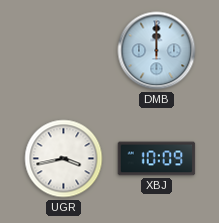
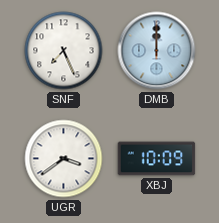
SNF: none -> 7:26 (64, 51)
UGR: 3:43 -> 3:39 (64, 159)
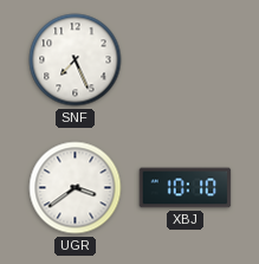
DMB: 12:00 -> none (157, 51)
XBJ: 10:09 -> 10:10 (186, 188)
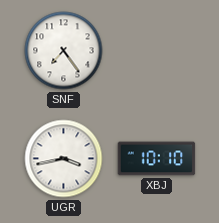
SNF: 7:26 -> 7:24 (64, 51)
UGR: 3:39 -> 3:43 (64, 159)
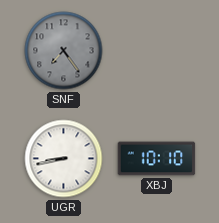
SNF dial: white -> grey (64, 51)
UGR: 3:43 -> 8:43 (64, 159)
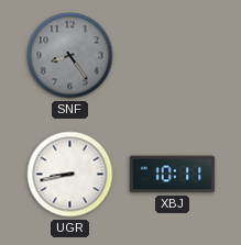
SNF: 7:24 -> 8:24 (70, 56)
XBJ: 10:10 -> 10:11 (173, 175)
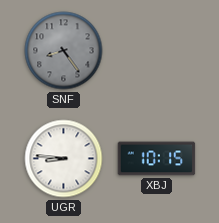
UGR: 8:43 -> 8:46 (64, 159)
XBJ: 10:11 -> 10:15 (157, 159)
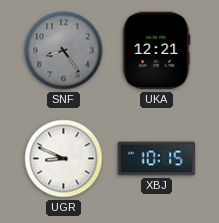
UKA: none -> 12:21 (156, 51)
UGR: 8:46 -> 8:49 (64, 159)
